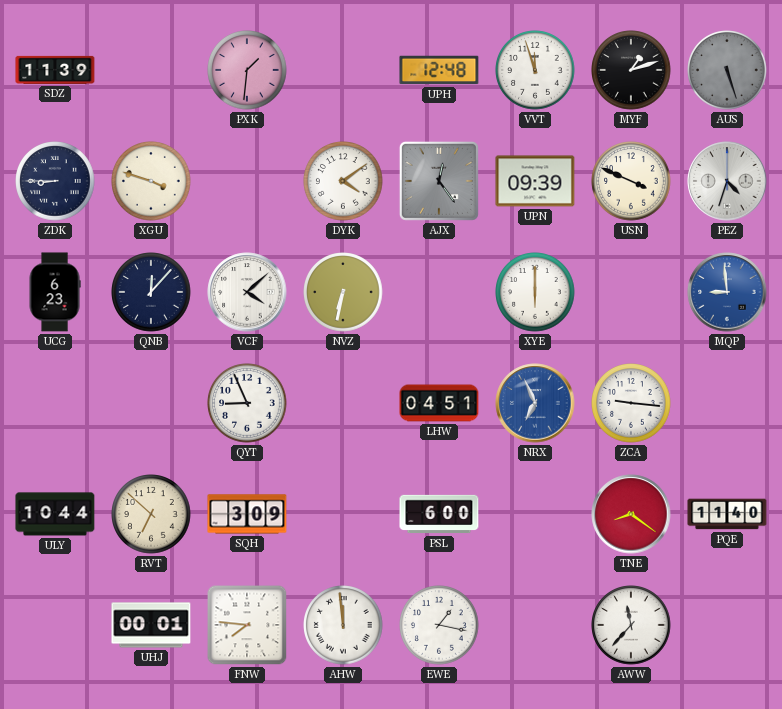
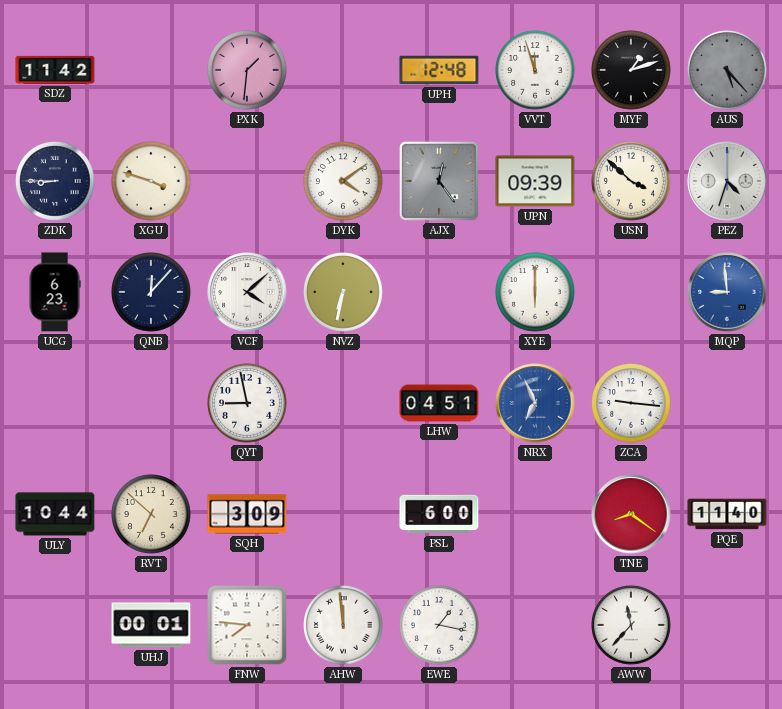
SDZ: 11:39 -> 11:42 (55, 70)
AUS: 5:27 -> 5:23 (727, 70)
USN: 3:49 -> 3:52 (631, 181)
QYT: 8:56 -> 8:58 (247, 403)
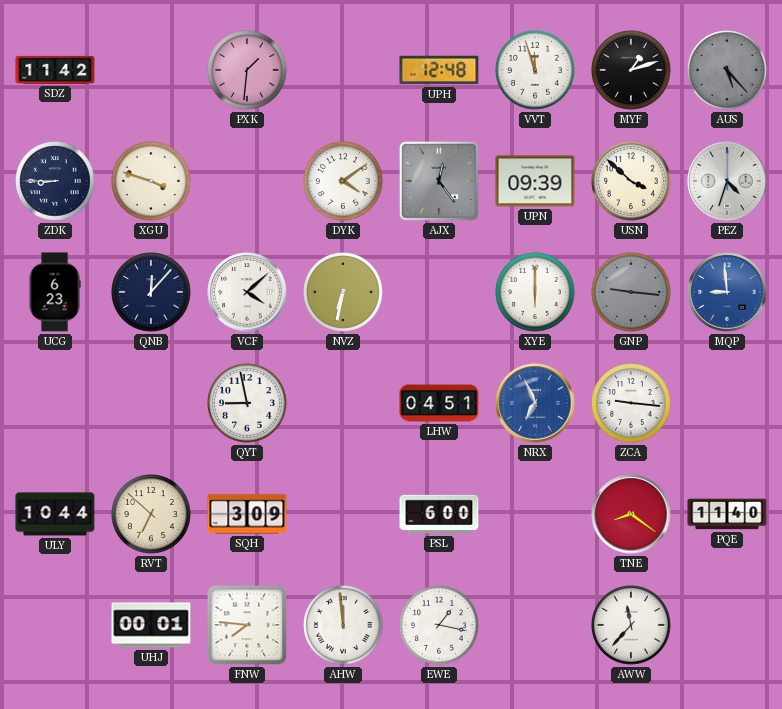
GNP: none -> 9:16 (631, 292)
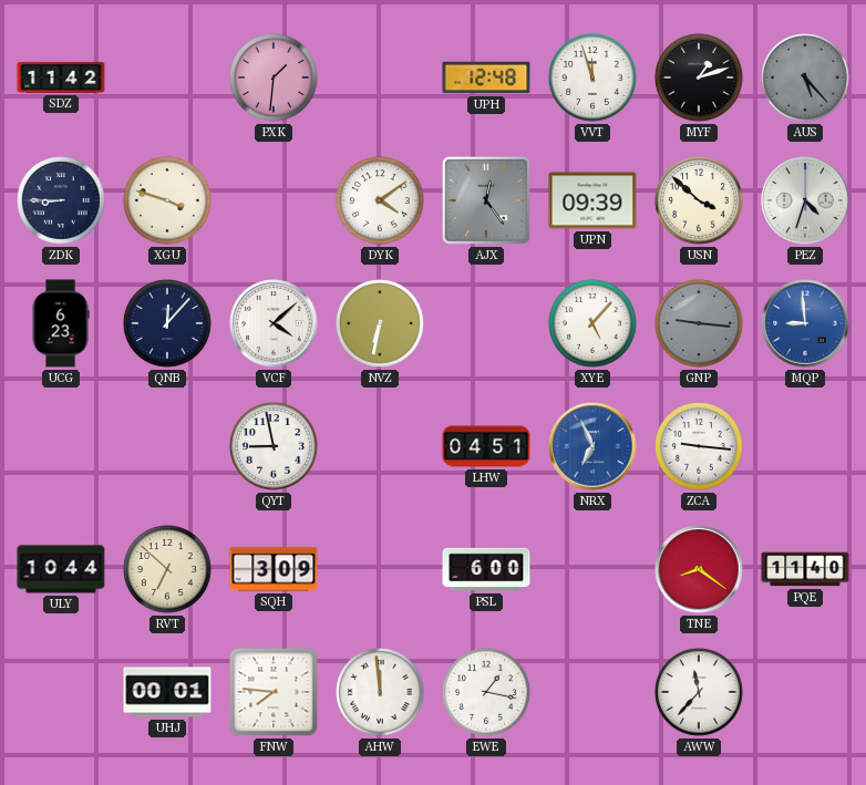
XYE: 6:00 -> 5:07 (592, 323)
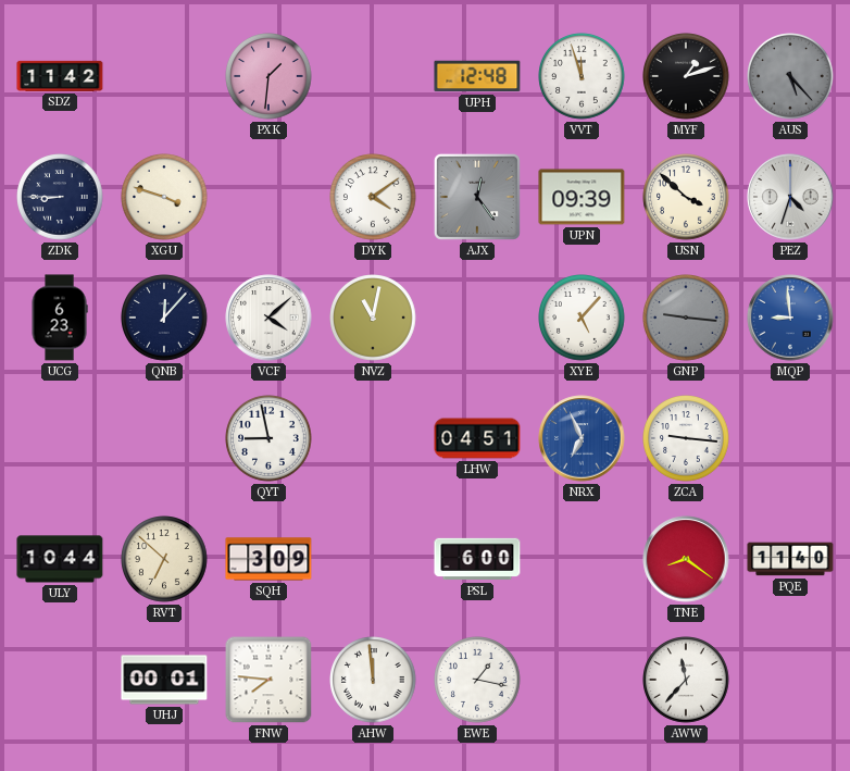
NVZ: 6:32 -> 11:02 (373, 318)
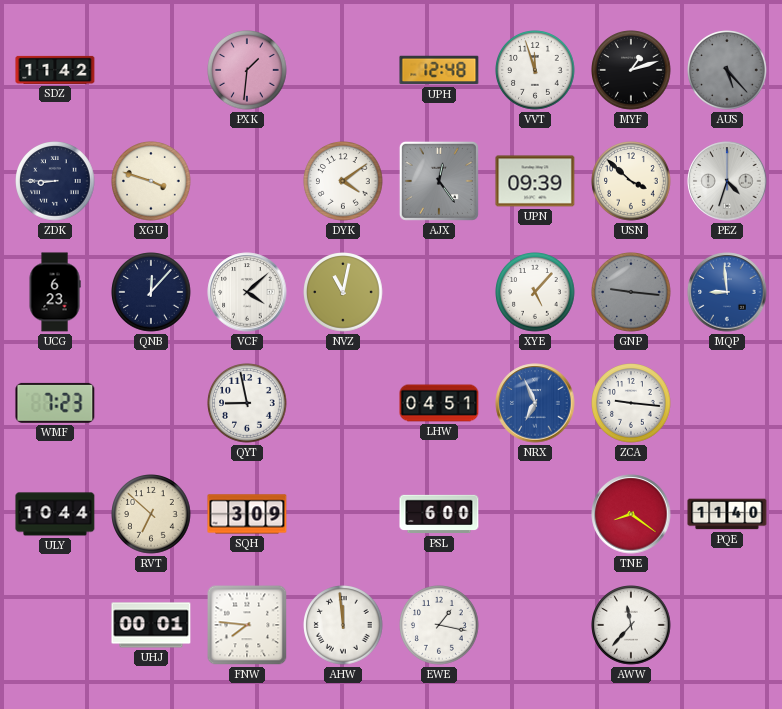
WMF: none -> 7:23 (55, 403)
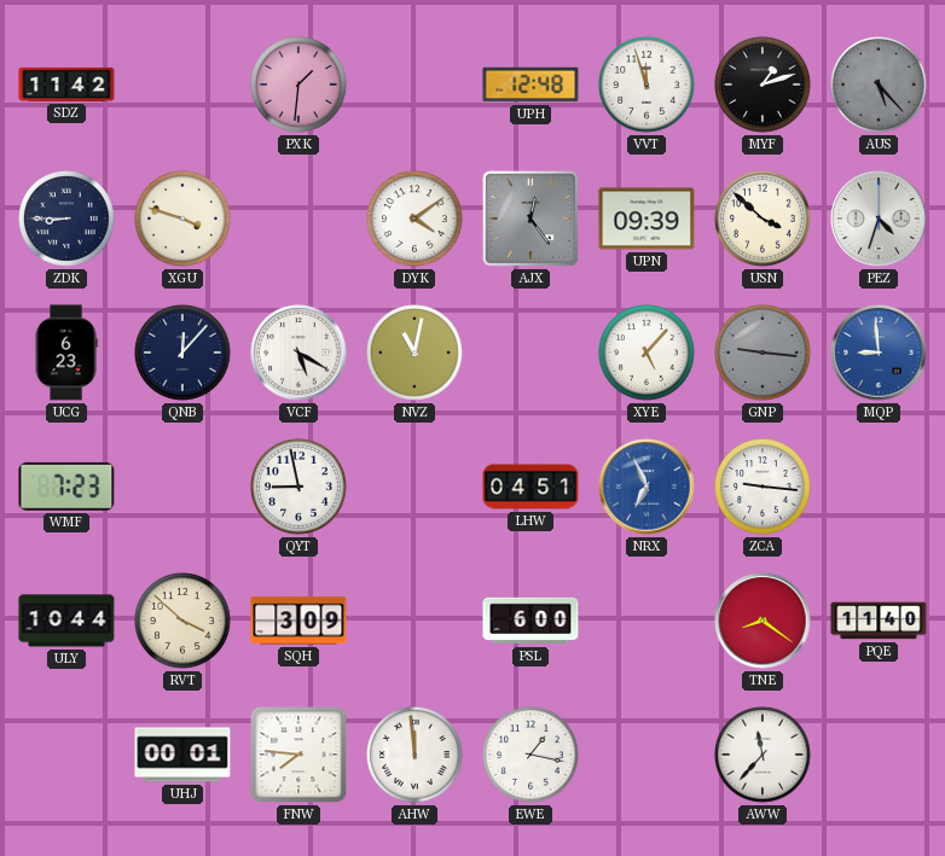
VCF: 4:08 -> 5:20 (298, 353)
RVT: 6:52 -> 3:52 (182, 621)
